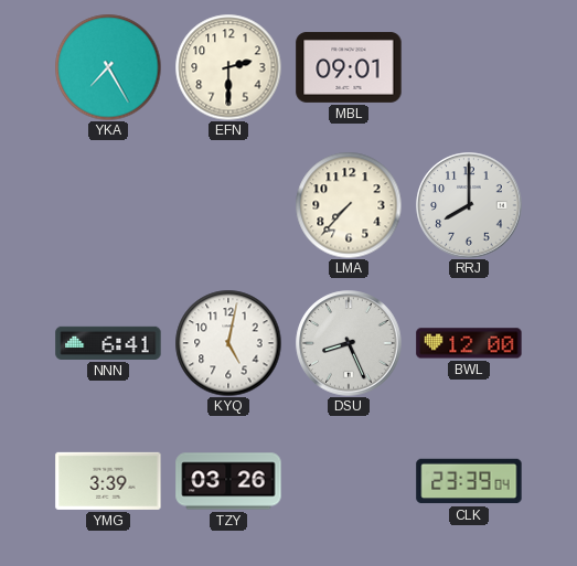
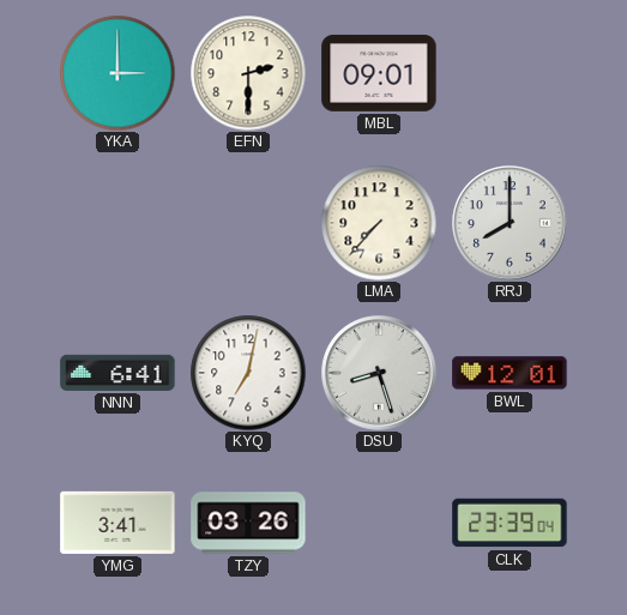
YKA: 7:25 -> 3:00 (117, 73)
KYQ: 5:02 -> 7:02 (248, 373)
DSU: 8:26 -> 8:27 (379, 373)
BWL: 12:00 -> 12:01 (510, 373)
YMG: 3:39 -> 3:41 (117, 523)
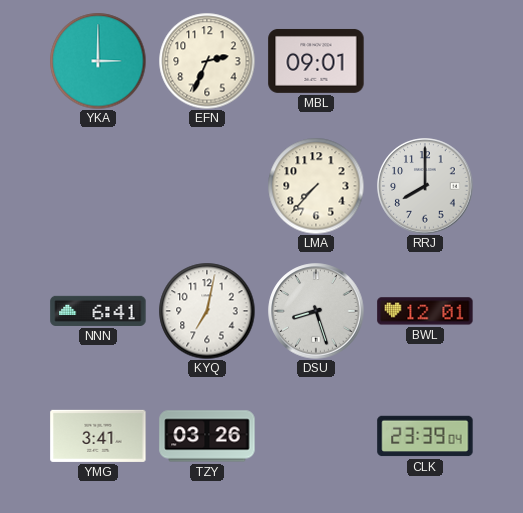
EFN: 2:30 -> 2:34 (207, 61)
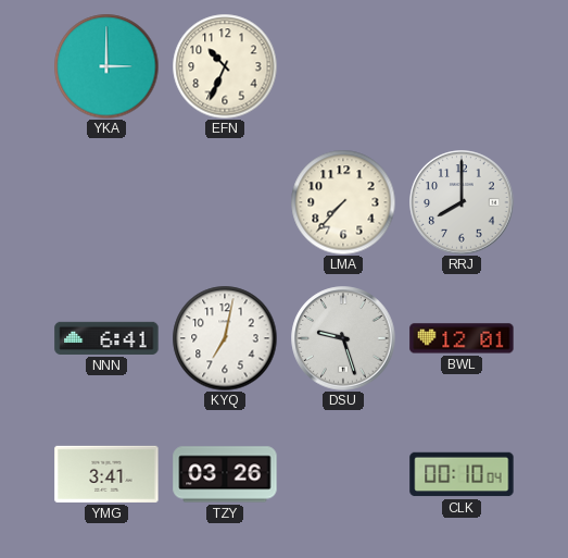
EFN: 2:34 -> 10:34 (225, 66)
MBL: 09:01 -> none (316, 61)
DSU: 8:27 -> 9:27 (343, 338)
CLK: 23:39 -> 00:10 (462, 474)
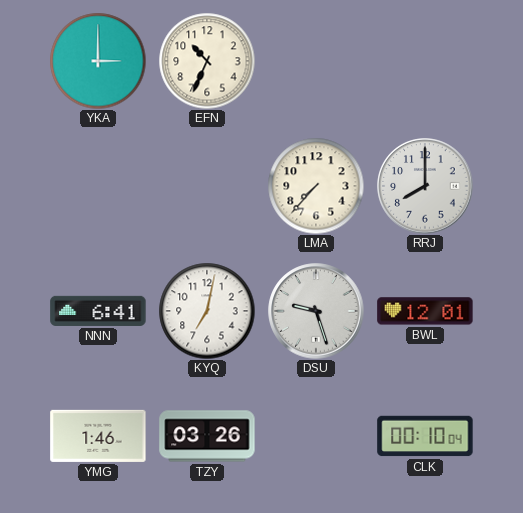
YMG: 3:41 -> 1:46 (98, 436)
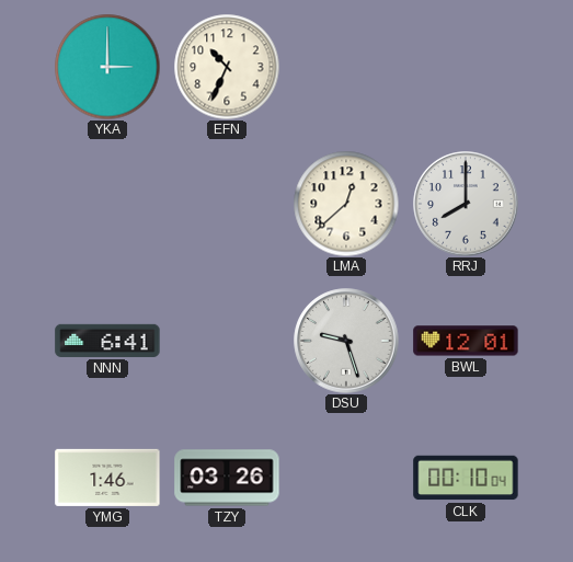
LMA: 7:37 -> 12:38 (346, 204)
KYQ: 7:02 -> none (207, 311)
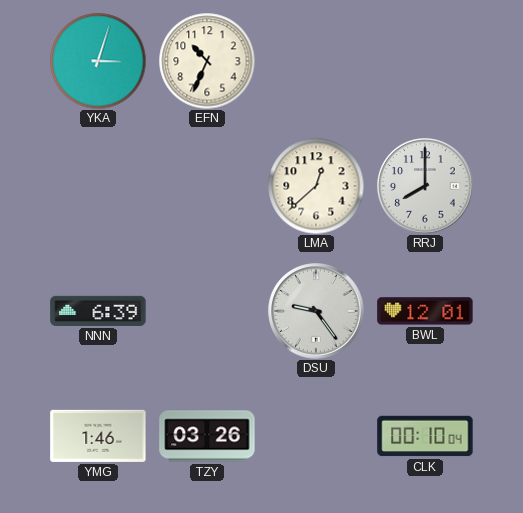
YKA: 3:00 -> 3:03 (98, 61)
NNN: 6:41 -> 6:39 (98, 311)
DSU: 9:27 -> 9:24 (316, 311)
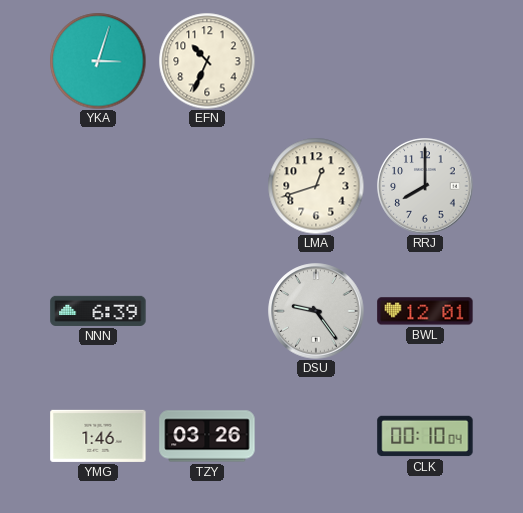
LMA: 12:38 -> 12:42 (316, 186)
